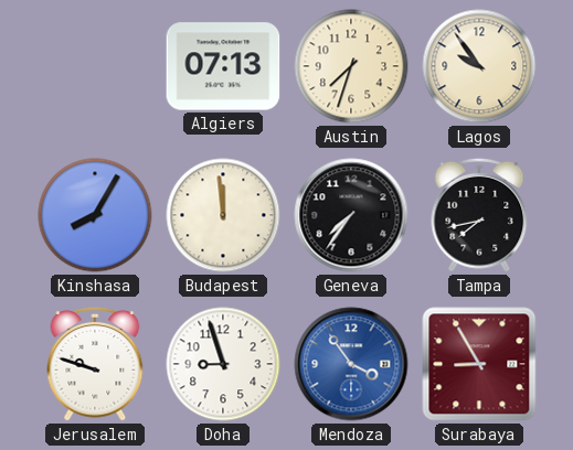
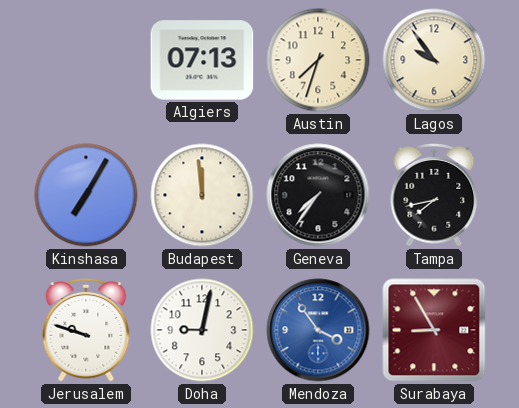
Kinshasa: 8:05 -> 7:05 (86, 195)
Doha: 8:57 -> 9:02 (202, 330)
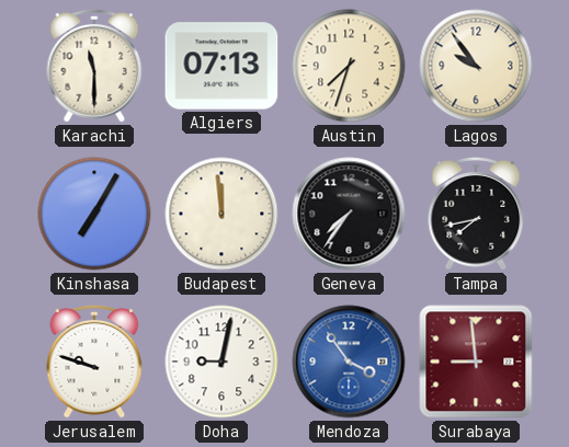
Karachi: none -> 11:30 (94, 66)
Surabaya: 8:55 -> 8:59 (476, 362)
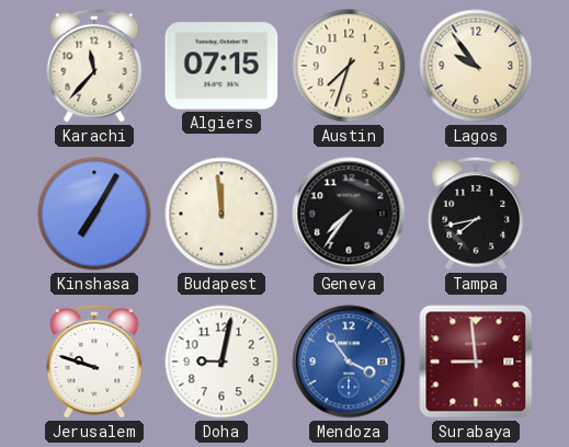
Karachi: 11:30 -> 11:37 (94, 66)
Algiers: 07:13 -> 07:15 (221, 66)
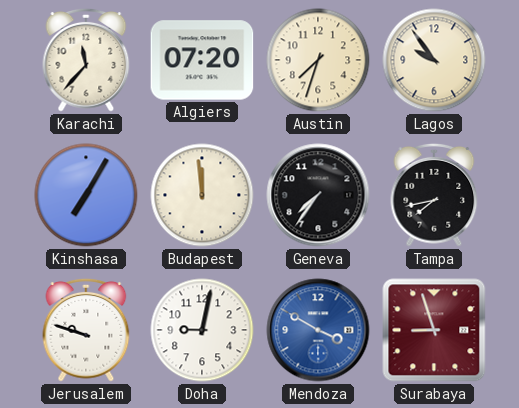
Algiers: 07:15 -> 07:20 (202, 60)
Mendoza: 3:54 -> 3:50 (318, 330)
Surabaya: 8:59 -> 8:57 (434, 330)
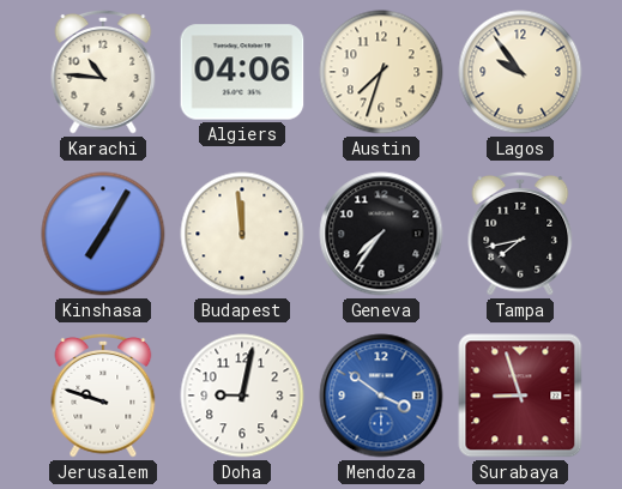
Karachi: 11:37 -> 10:46 (103, 72)
Algiers: 07:20 -> 04:06 (242, 72)
Mendoza: 3:50 -> 3:51 (381, 396)
